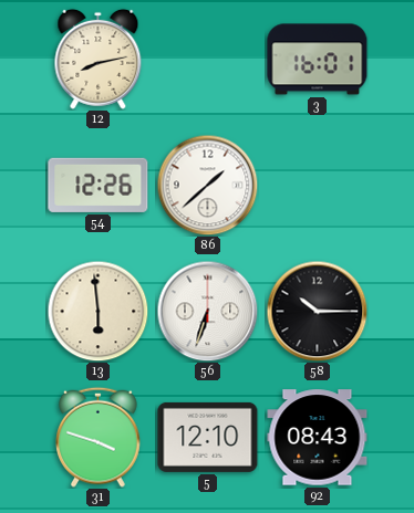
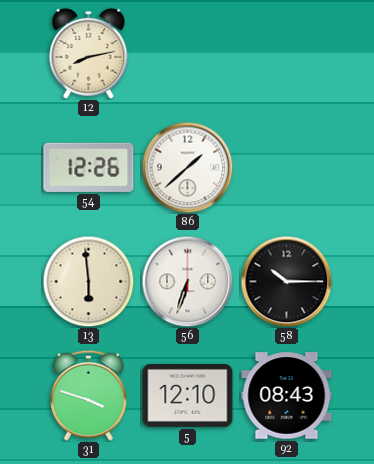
3: 16:01 -> none (318, 60)
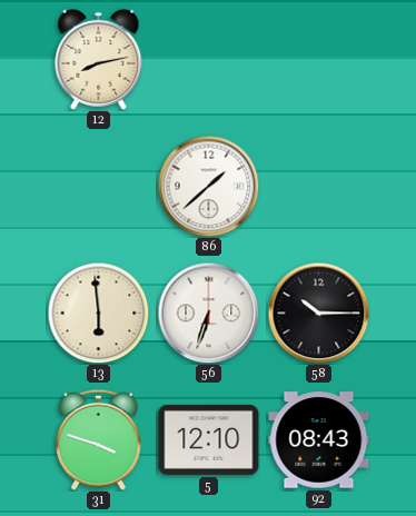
54: 12:26 -> none (89, 167)
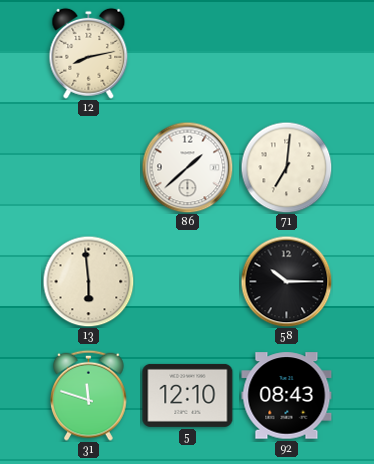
71: none -> 7:01 (286, 167)
56: 6:33 -> none (208, 312)
31: 3:48 -> 11:48 (89, 395)
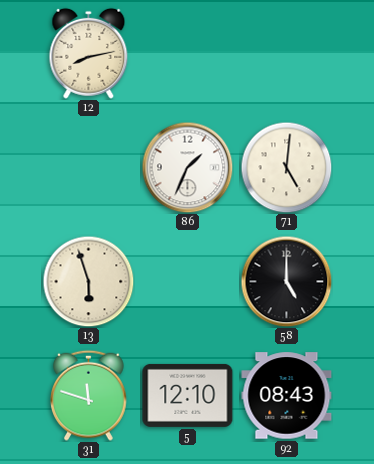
86: 1:38 -> 1:34 (187, 167)
71: 7:01 -> 5:01 (286, 167)
13: 5:59 -> 5:57 (88, 281)
58: 10:15 -> 5:00 (286, 281)
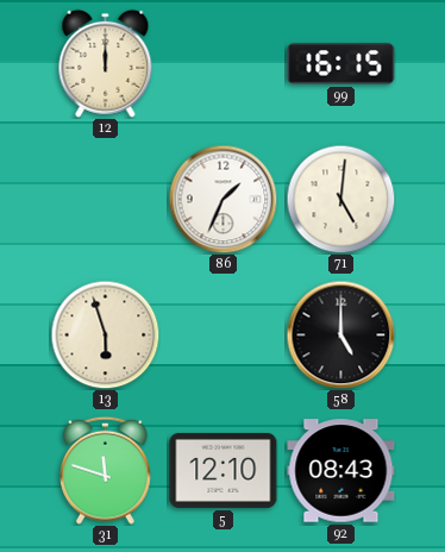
12: 8:13 -> 12:00 (106, 63)
99: none -> 16:15 (341, 64)
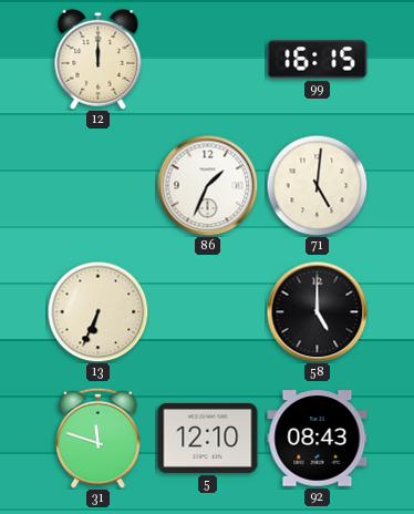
13: 5:57 -> 6:34 (97, 311)
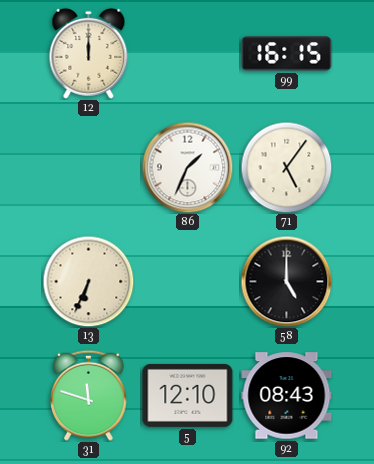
71: 5:01 -> 5:06 (286, 167)
